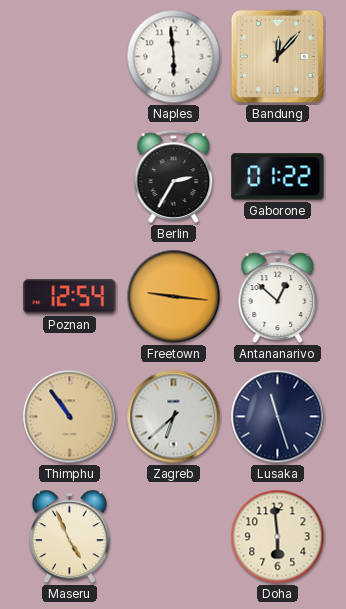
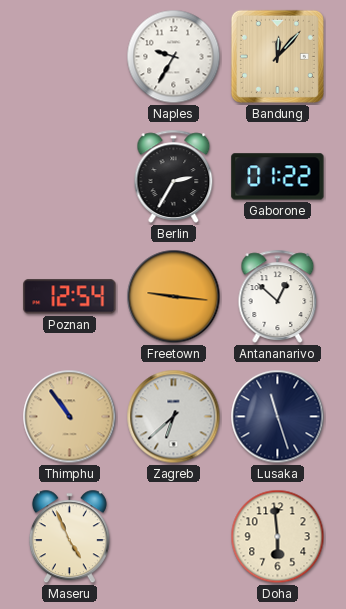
Naples: 5:59 -> 9:35 (174, 57)
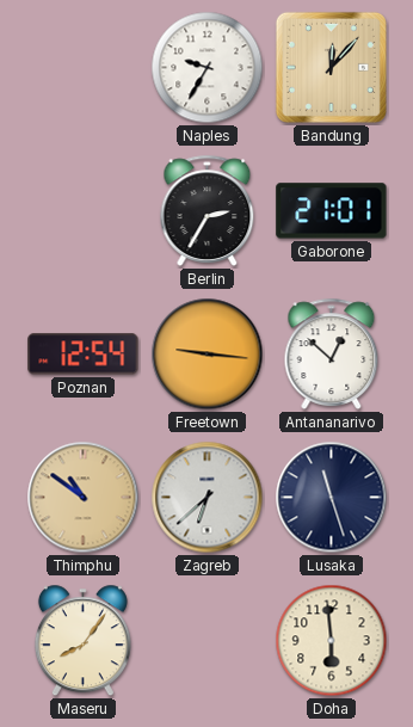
Gaborone: 01:22 -> 21:01 (332, 211)
Thimphu: 10:54 -> 10:51 (84, 498)
Maseru: 4:56 -> 8:06 (82, 641)
